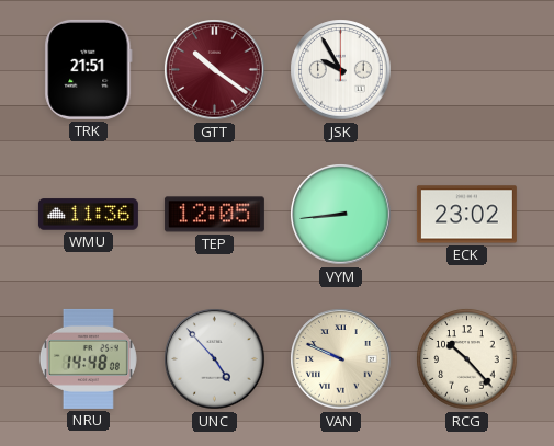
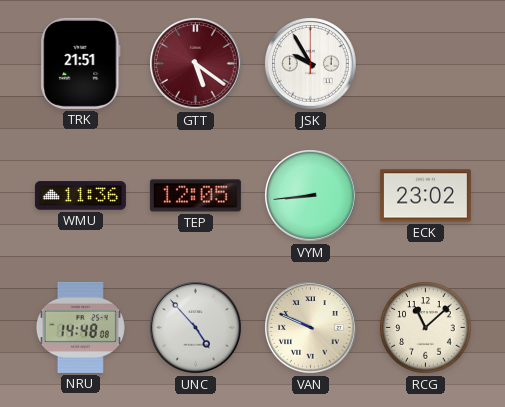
GTT: 10:21 -> 5:21 (196, 64)
RCG: 10:23 -> 11:08 (426, 328)
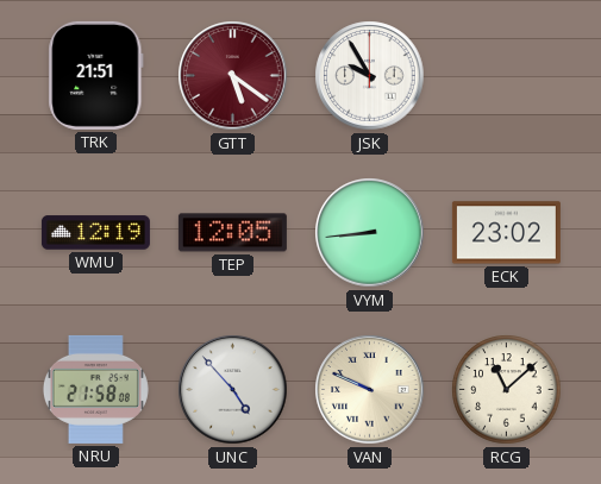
WMU: 11:36 -> 12:19 (95, 233)
NRU: 14:48 -> 21:58 (95, 389)
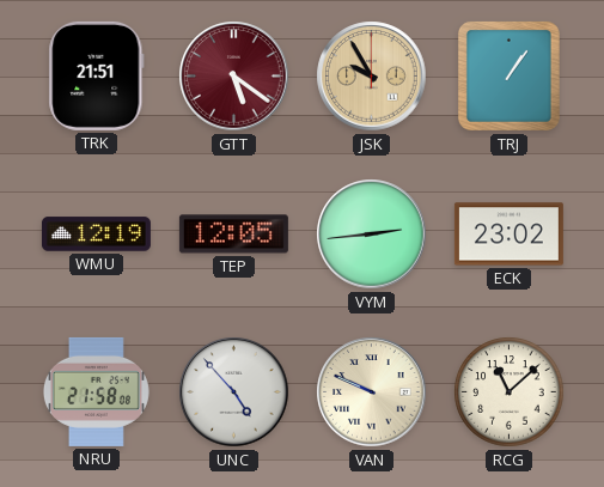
JSK dial: white -> champagne (372, 77)
TRJ: none -> 1:06 (508, 75)
VYM: 8:44 -> 2:44 (372, 235)
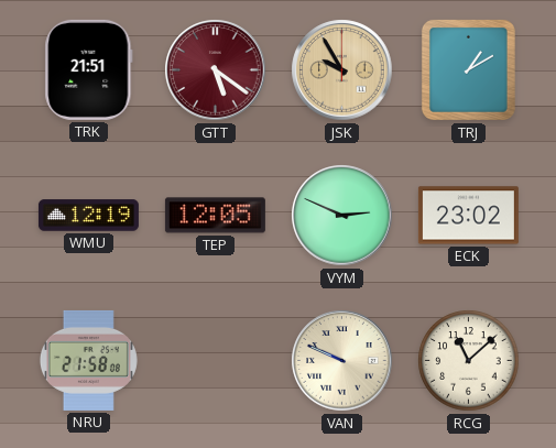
TRJ: 1:06 -> 1:10 (468, 69)
VYM: 2:44 -> 2:49 (342, 216)
UNC: 4:53 -> none (234, 392)
